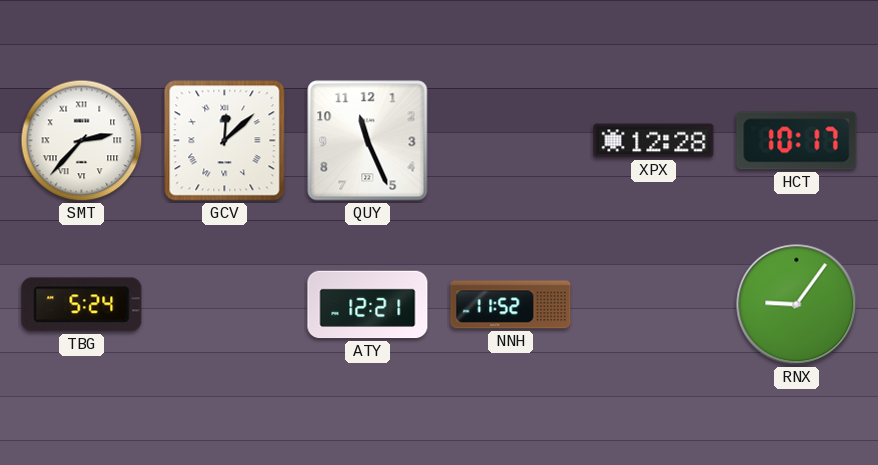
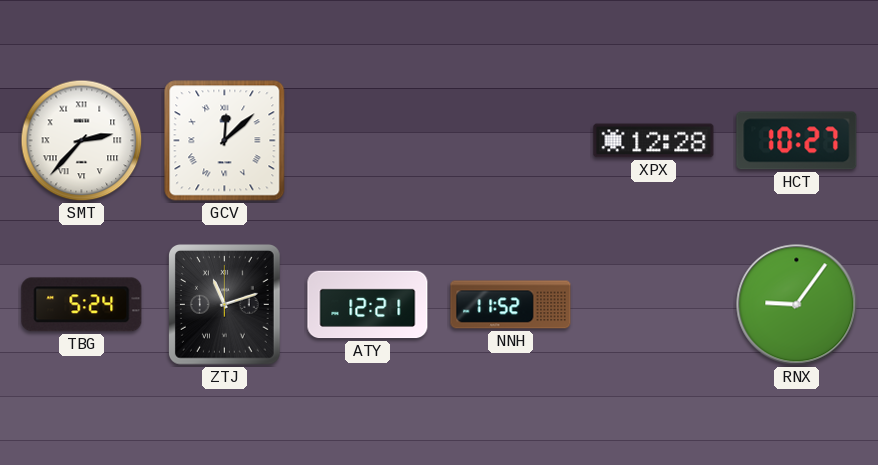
QUY: 11:26 -> none (368, 141)
HCT: 10:17 -> 10:27 (797, 141)
ZTJ: none -> 11:12 (225, 305)
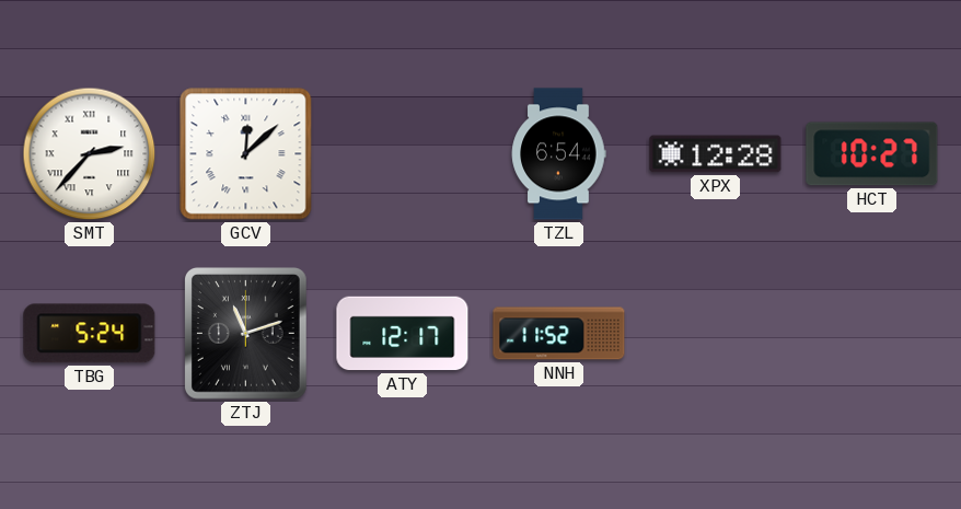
TZL: none -> 6:54 (558, 154)
ATY: 12:21 -> 12:17 (403, 334)
RNX: 9:06 -> none (797, 305)
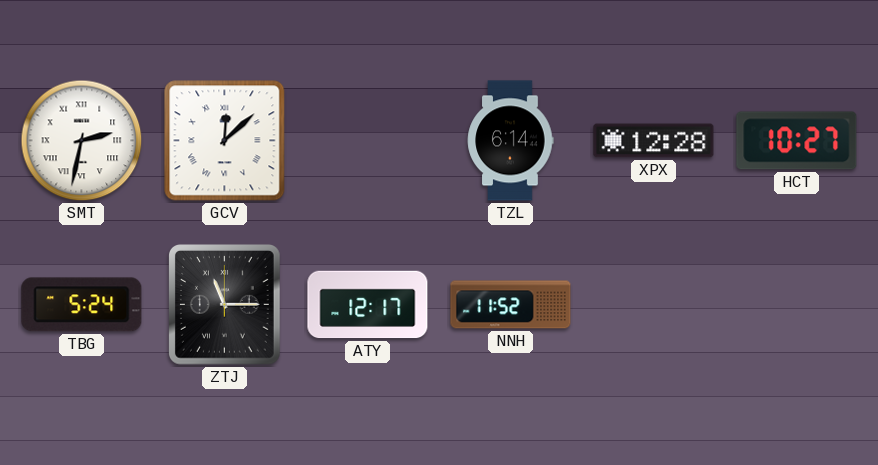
SMT: 2:37 -> 2:32 (82, 141)
TZL: 6:54 -> 6:14 (510, 141)
ZTJ: 11:12 -> 11:15 (225, 305)
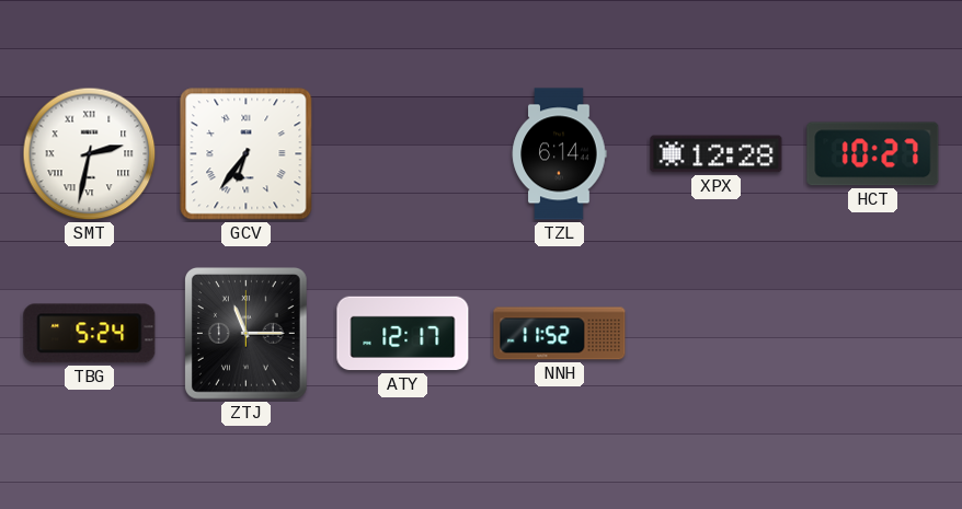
GCV: 12:08 -> 6:36 (247, 154)
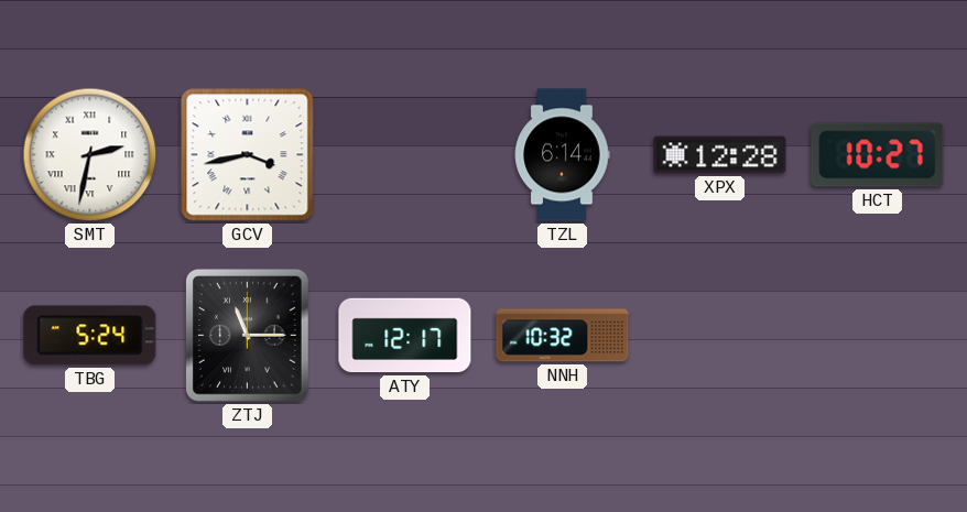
GCV: 6:36 -> 3:43 (248, 155)
NNH: 11:52 -> 10:32 (563, 336)
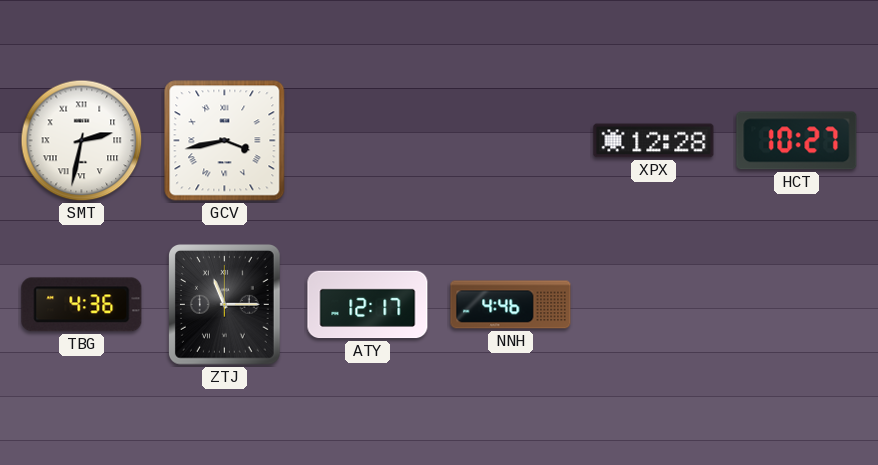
TZL: 6:14 -> none (562, 155)
TBG: 5:24 -> 4:36 (82, 305)
NNH: 10:32 -> 4:46 (511, 305)
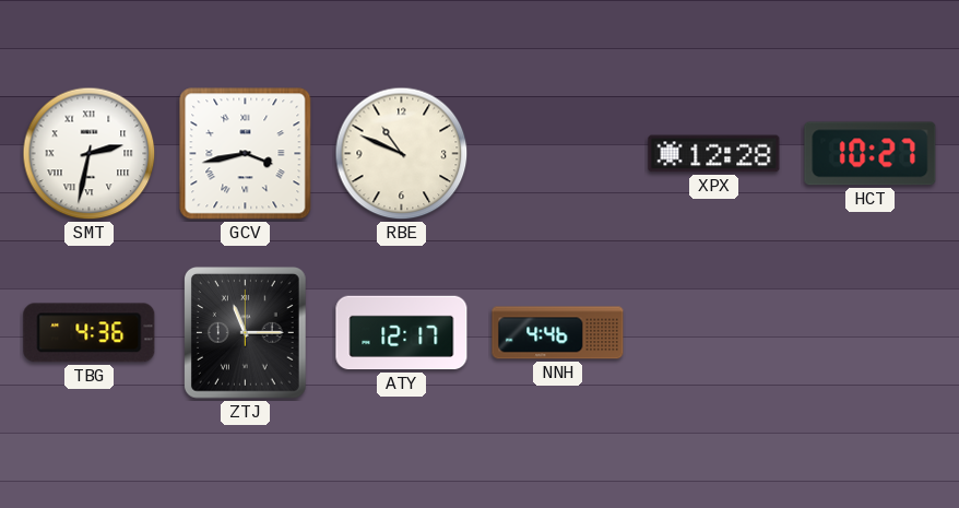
RBE: none -> 10:49 (402, 154)
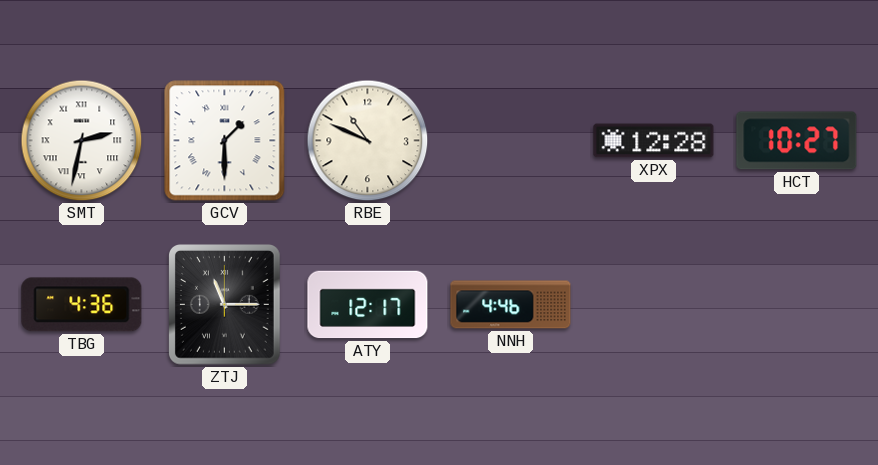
GCV: 3:43 -> 1:30 (225, 141)
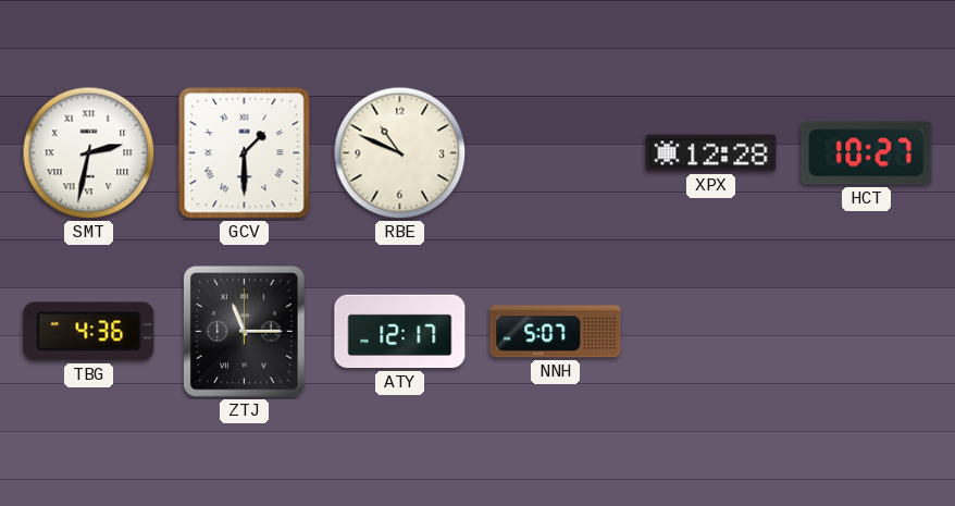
NNH: 4:46 -> 5:07 (556, 332)
